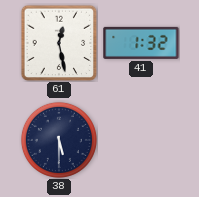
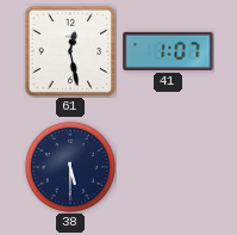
41: 1:32 -> 1:07 (168, 51)
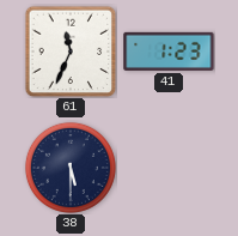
61: 12:28 -> 11:34 (71, 52)
41: 1:07 -> 1:23 (169, 52)
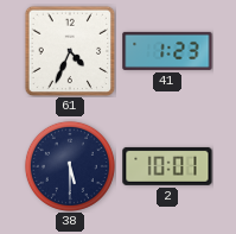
61: 11:34 -> 4:34 (70, 51)
2: none -> 10:01 (167, 166)
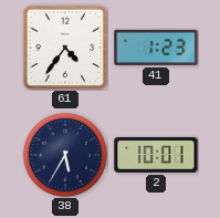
61: 4:34 -> 4:36 (65, 48)
38: 5:30 -> 5:35 (65, 155)
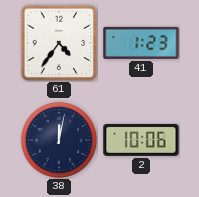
38: 5:35 -> 12:02 (59, 140)
2: 10:01 -> 10:06 (141, 140)
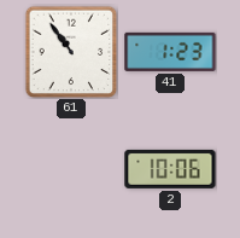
61: 4:36 -> 10:54 (71, 52)
38: 12:02 -> none (59, 140)
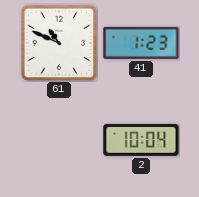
61: 10:54 -> 10:49 (59, 43)
2: 10:06 -> 10:04 (141, 140)
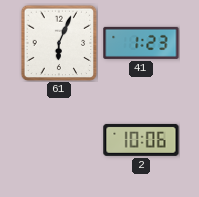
61: 10:49 -> 6:04 (59, 43)
2: 10:04 -> 10:06 (141, 140)
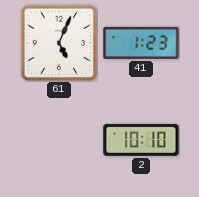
61: 6:04 -> 5:04 (59, 43)
2: 10:06 -> 10:10 (141, 140)
